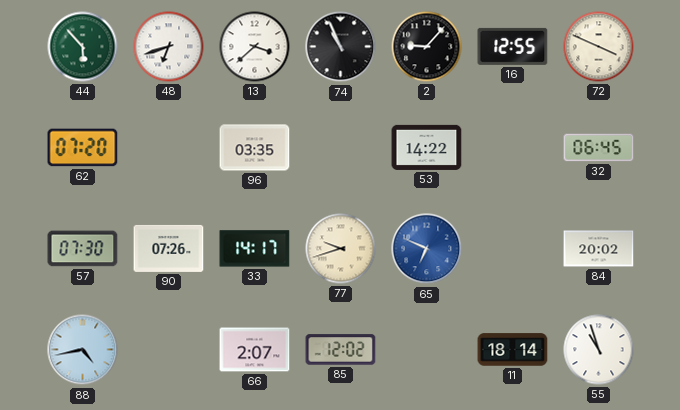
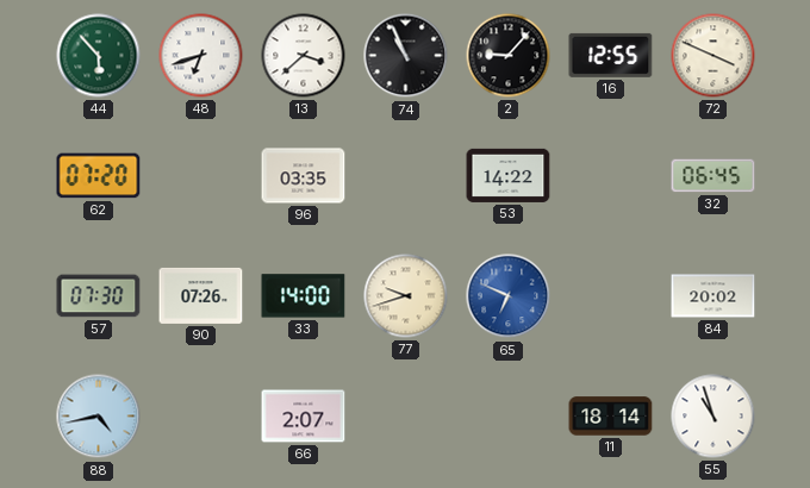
33: 14:17 -> 14:00 (304, 296)
85: 12:02 -> none (341, 350)
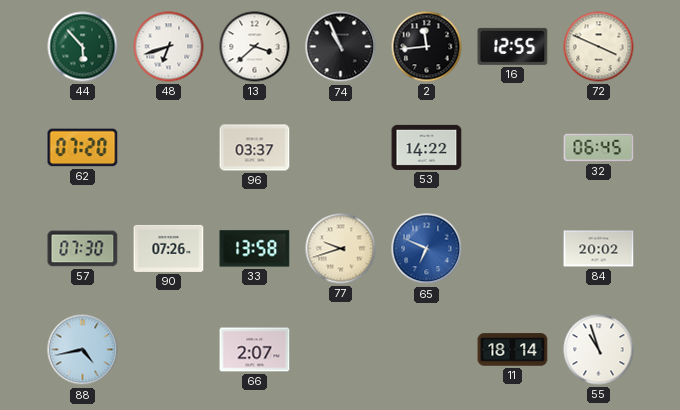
2: 9:07 -> 11:44 (427, 47)
96: 03:35 -> 03:37 (255, 148)
33: 14:00 -> 13:58 (255, 249)
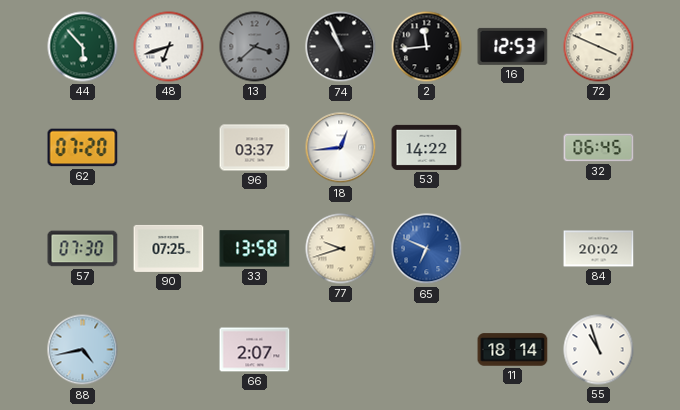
13 dial: white -> grey (255, 47)
16: 12:55 -> 12:53 (513, 46)
18: none -> 12:44 (341, 148)
90: 07:26 -> 07:25 (169, 248)
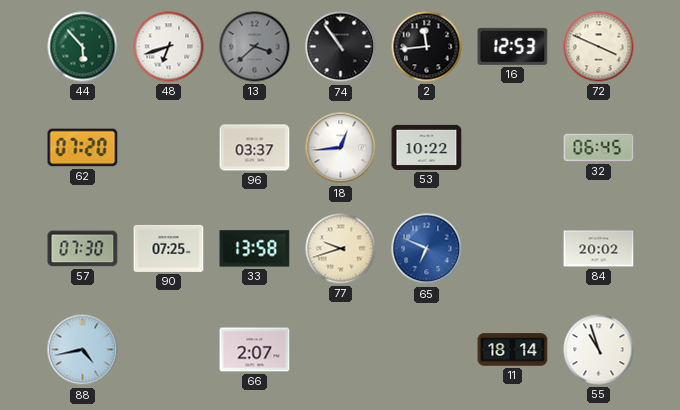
74: 10:56 -> 10:54 (341, 47)
53: 14:22 -> 10:22 (427, 147)
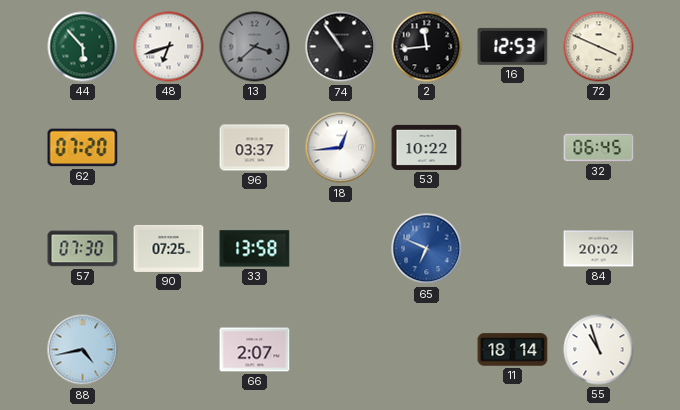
77: 9:42 -> none (341, 249)
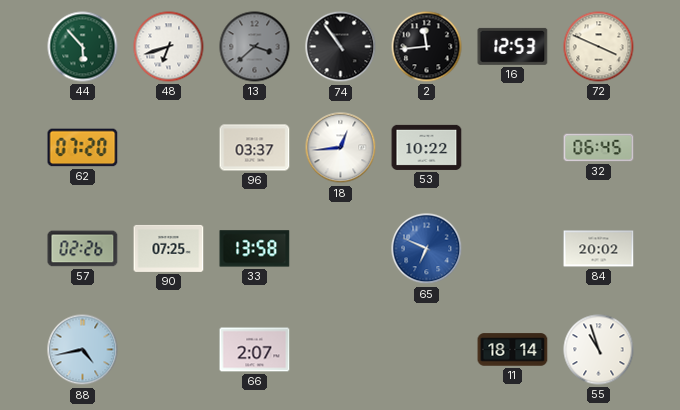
57: 07:30 -> 02:26 (83, 249)
